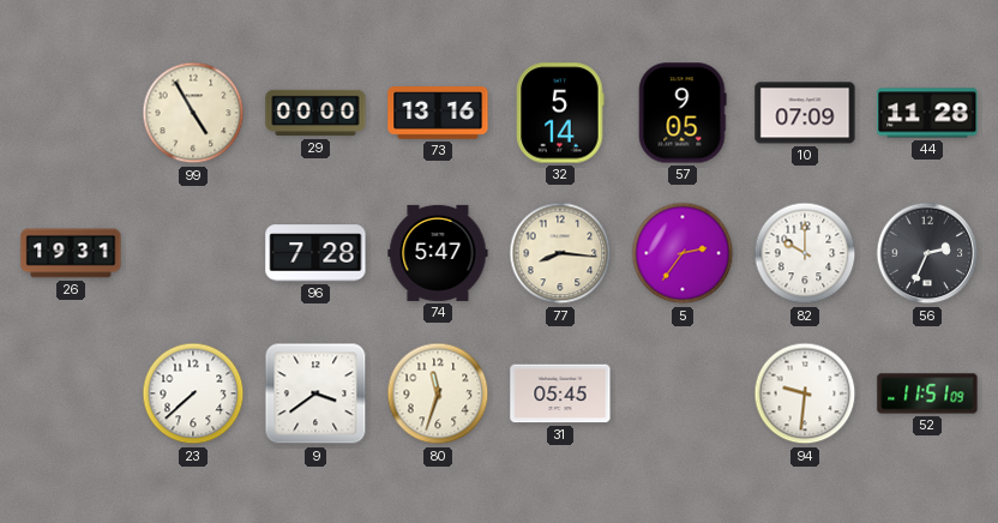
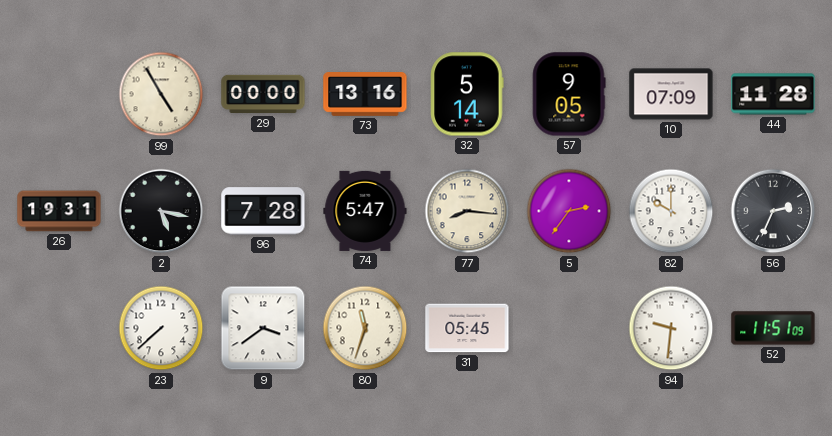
2: none -> 5:17 (161, 211)
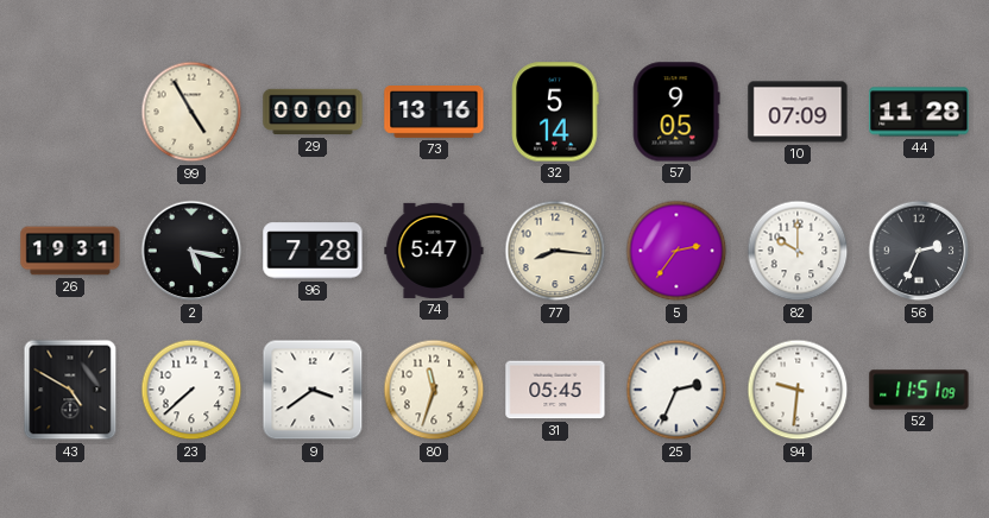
43: none -> 4:50 (70, 390)
25: none -> 2:34 (676, 390)
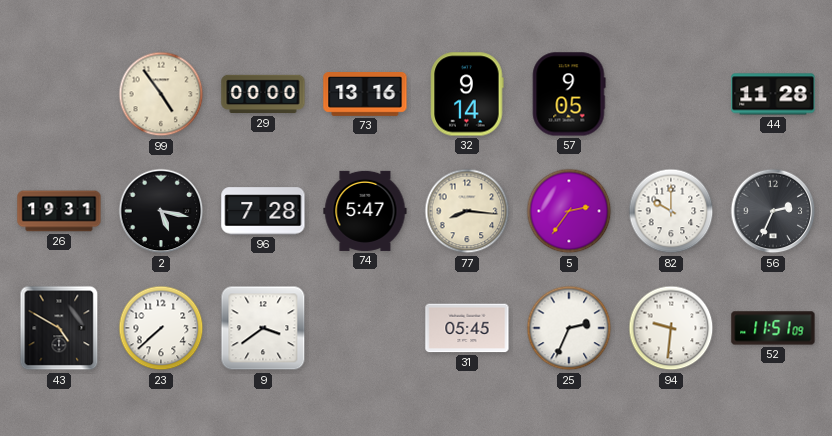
99: 4:55 -> 4:54 (161, 94)
32: 5:14 -> 9:14 (467, 94)
10: 07:09 -> none (798, 112)
80: 11:33 -> none (434, 390)
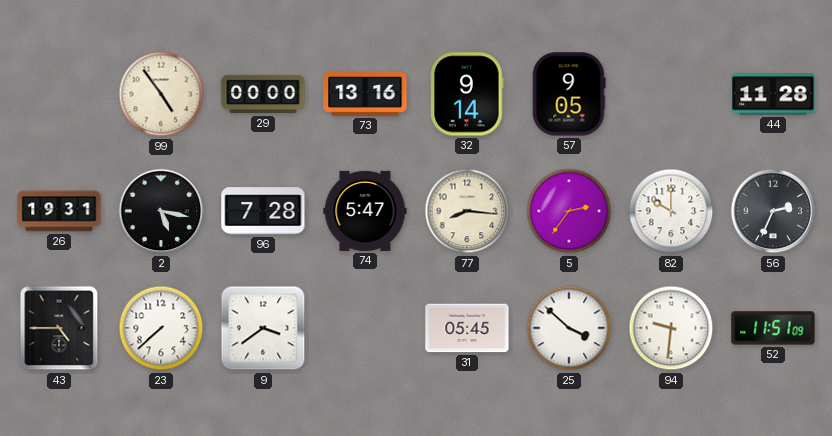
43: 4:50 -> 4:45 (59, 328)
25: 2:34 -> 3:52 (569, 328)
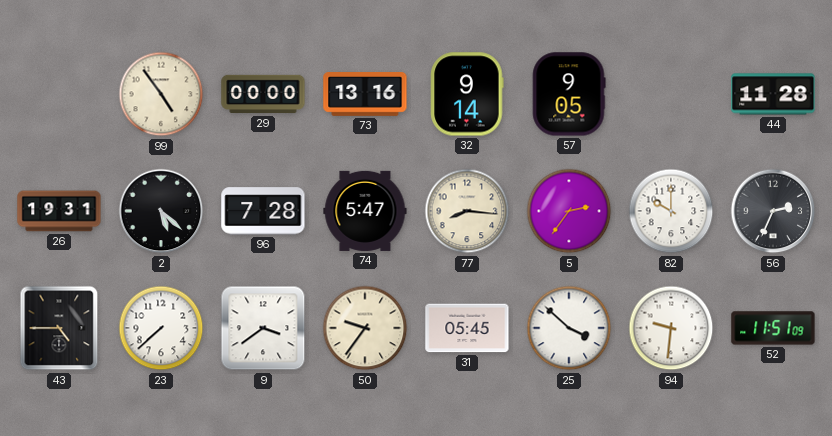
2: 5:17 -> 5:22 (161, 211)
50: none -> 9:36 (365, 328)
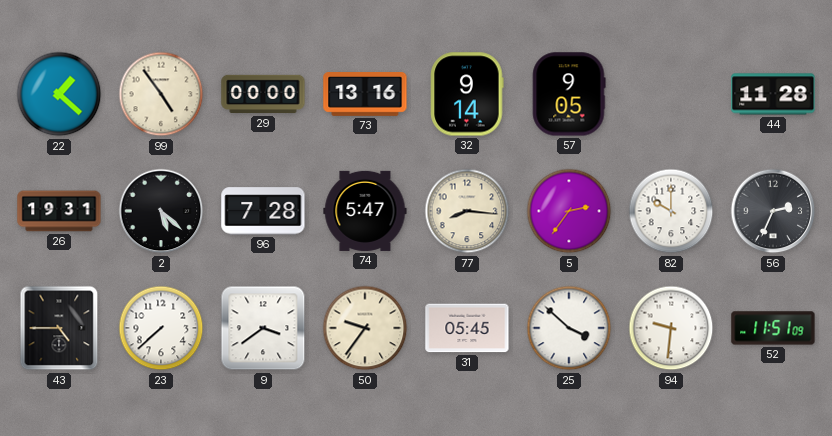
22: none -> 1:22 (59, 94)
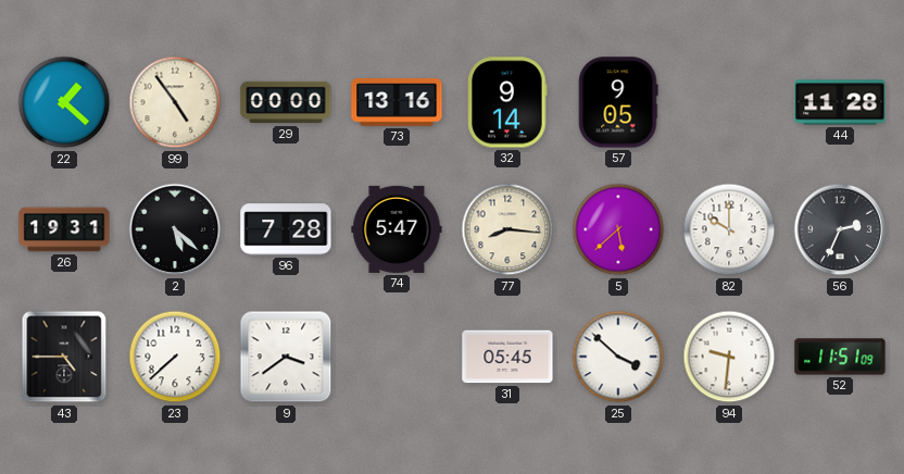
5: 2:36 -> 5:38 (618, 229)
50: 9:36 -> none (365, 328)
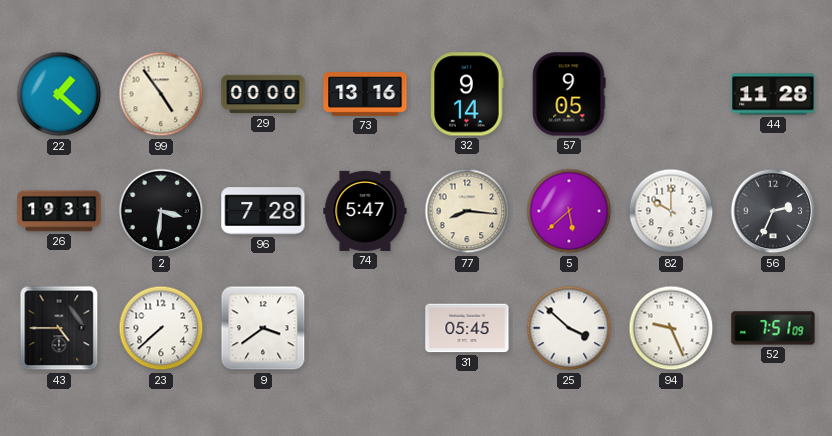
2: 5:22 -> 3:31 (161, 211)
94: 9:31 -> 9:26 (671, 328)
52: 11:51 -> 7:51 (773, 328)
